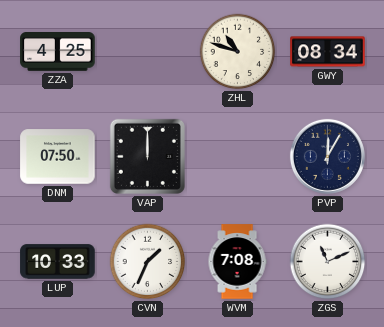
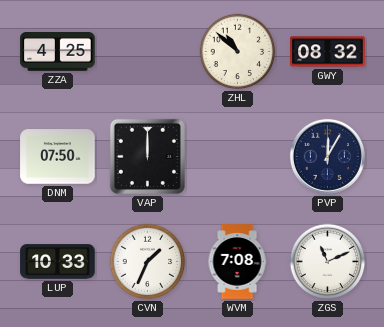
ZHL: 10:48 -> 10:52 (238, 52)
GWY: 08:34 -> 08:32 (328, 52)
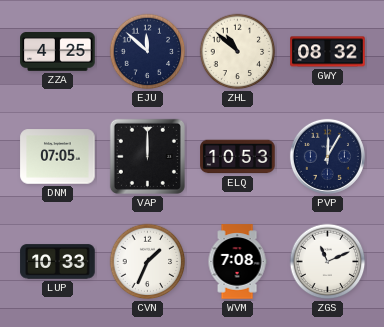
EJU: none -> 11:52 (148, 52)
DNM: 07:50 -> 07:05 (58, 157)
ELQ: none -> 10:53 (238, 157)
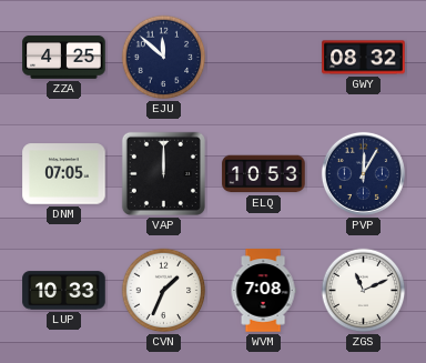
ZHL: 10:52 -> none (238, 52)
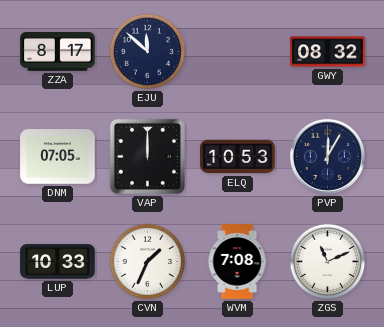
ZZA: 4:25 -> 8:17 (58, 52)
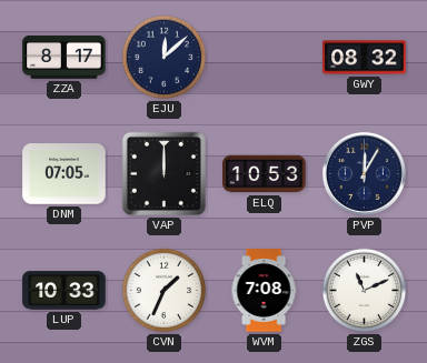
EJU: 11:52 -> 12:08 (165, 58)
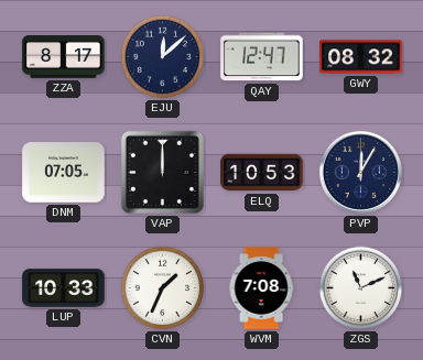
QAY: none -> 12:47 (262, 57)
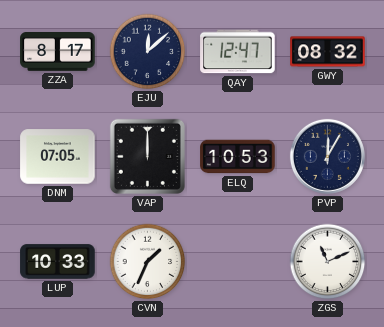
WVM: 7:08 -> none (261, 288)
